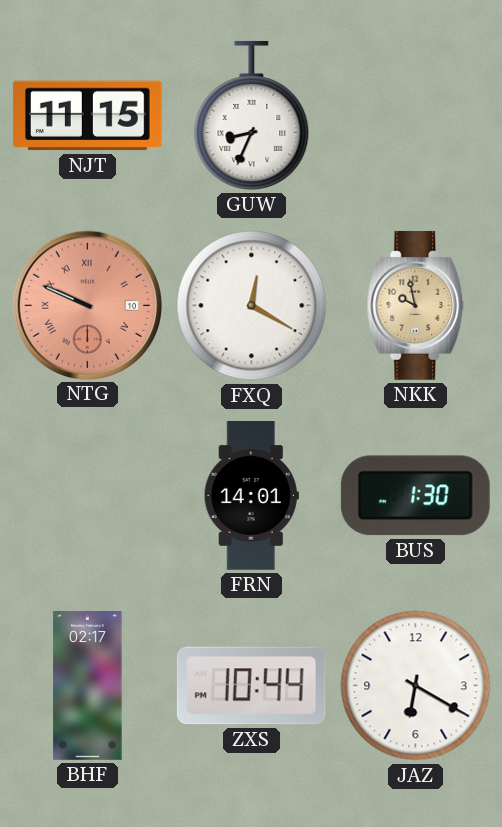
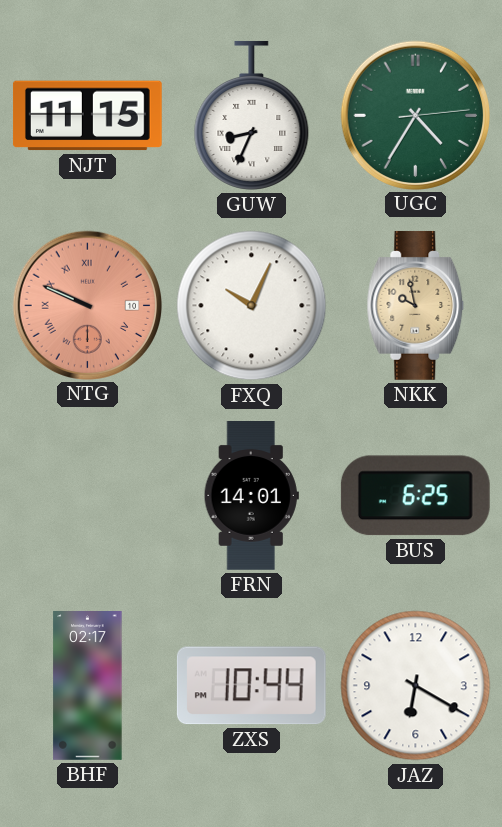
UGC: none -> 4:35 (415, 115)
FXQ: 12:20 -> 10:04 (252, 306)
BUS: 1:30 -> 6:25 (415, 496)
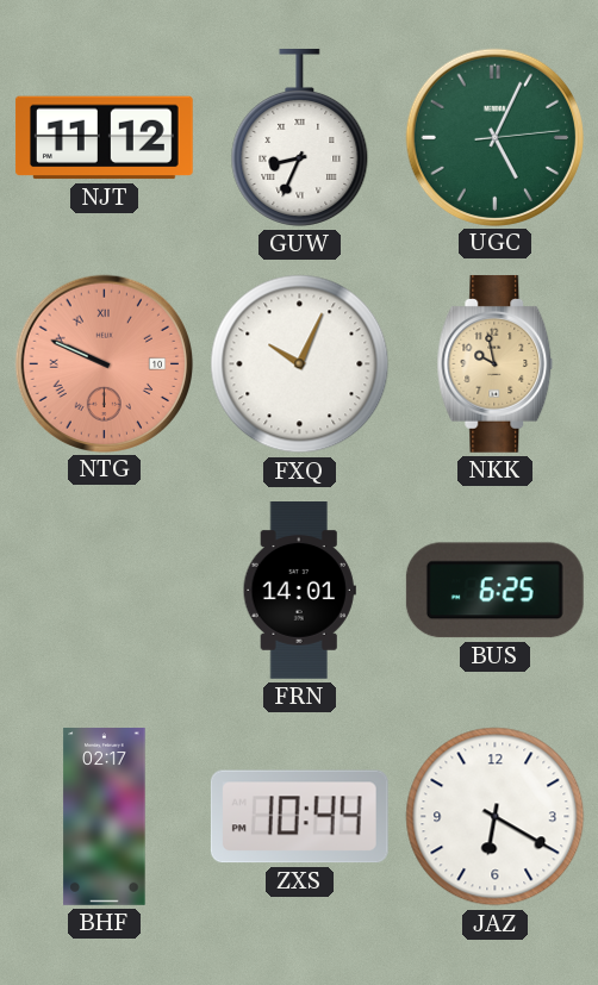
NJT: 11:15 -> 11:12 (104, 138)
UGC: 4:35 -> 5:04 (494, 137)
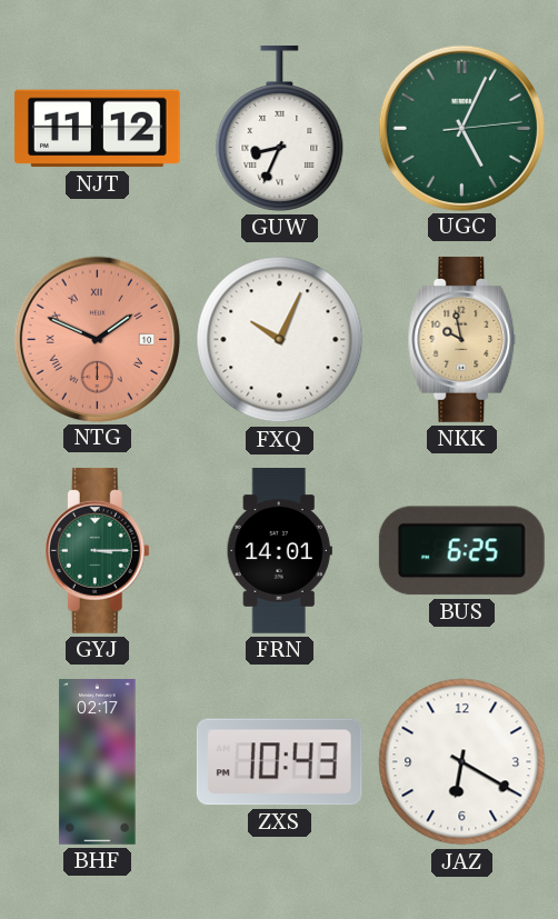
NTG: 9:49 -> 1:49 (97, 339)
GYJ: none -> 3:15 (97, 550)
ZXS: 10:44 -> 10:43 (279, 762)
